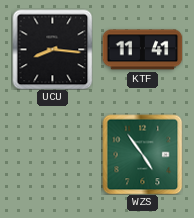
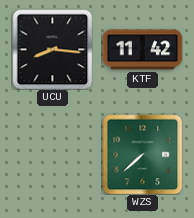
KTF: 11:41 -> 11:42 (142, 50)
WZS: 4:54 -> 7:38 (142, 154)
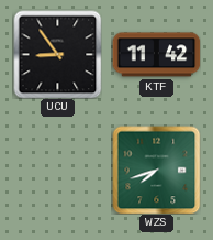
UCU: 8:16 -> 8:54 (57, 54)
WZS: 7:38 -> 7:42 (156, 170)
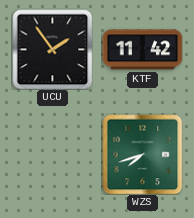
UCU: 8:54 -> 1:54 (52, 49)
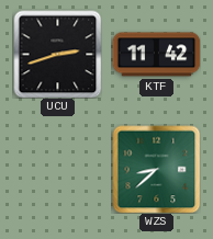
UCU: 1:54 -> 2:42 (57, 54)
WZS: 7:42 -> 8:38 (156, 169)
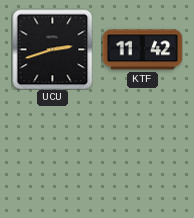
WZS: 8:38 -> none (156, 169)
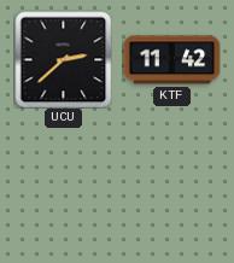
UCU: 2:42 -> 2:38 (63, 59)
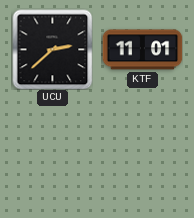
KTF: 11:42 -> 11:01 (142, 50)
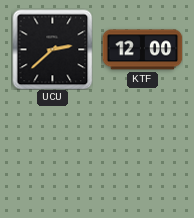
KTF: 11:01 -> 12:00 (142, 50)
